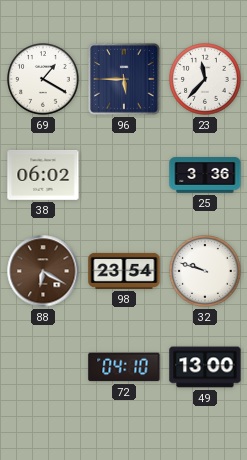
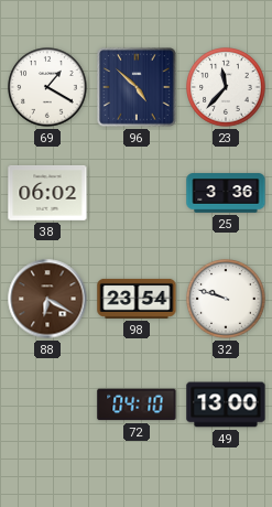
96: 5:45 -> 4:52 (137, 87)
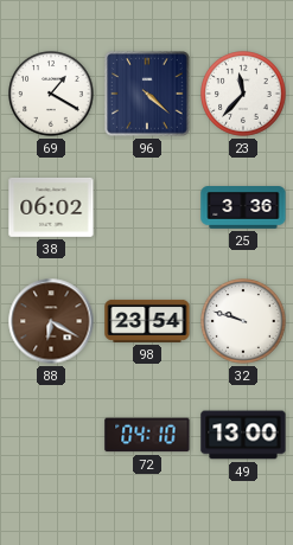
96: 4:52 -> 4:22 (147, 94)
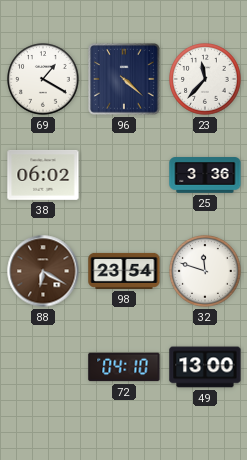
32: 9:48 -> 11:48 (205, 271)
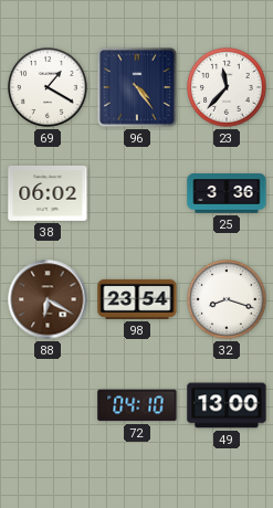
96: 4:22 -> 4:24 (137, 87)
32: 11:48 -> 8:18 (227, 299)
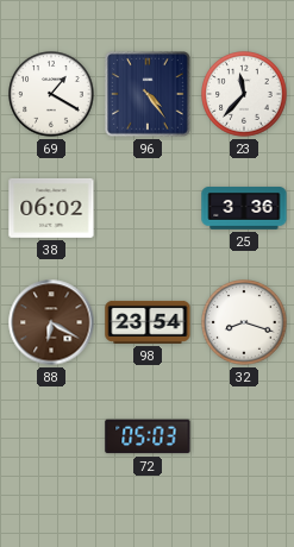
72: 04:10 -> 05:03 (148, 436)
49: 13:00 -> none (227, 405)
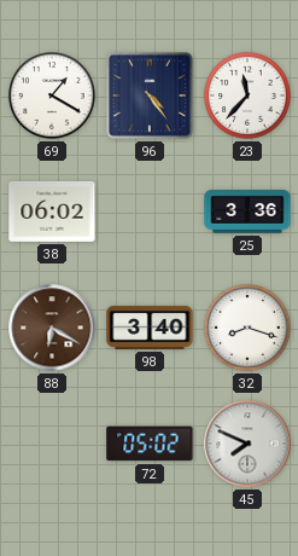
98: 23:54 -> 3:40 (150, 328)
72: 05:03 -> 05:02 (150, 444)
45: none -> 7:49 (247, 444)
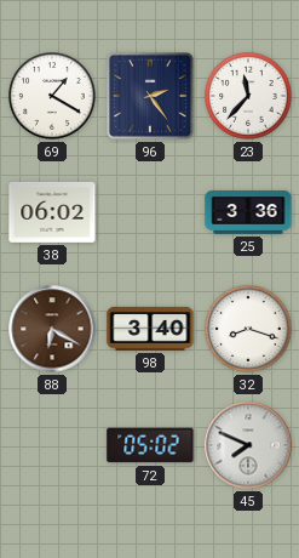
96: 4:24 -> 2:24 (150, 96)
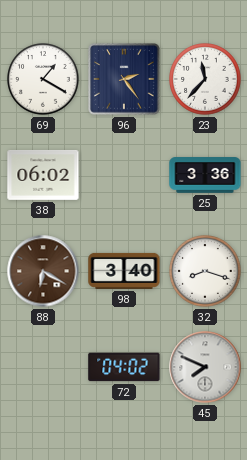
72: 05:02 -> 04:02 (124, 367)
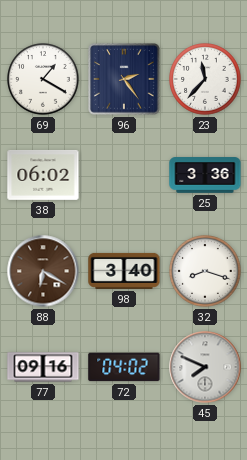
77: none -> 09:16 (43, 367)
